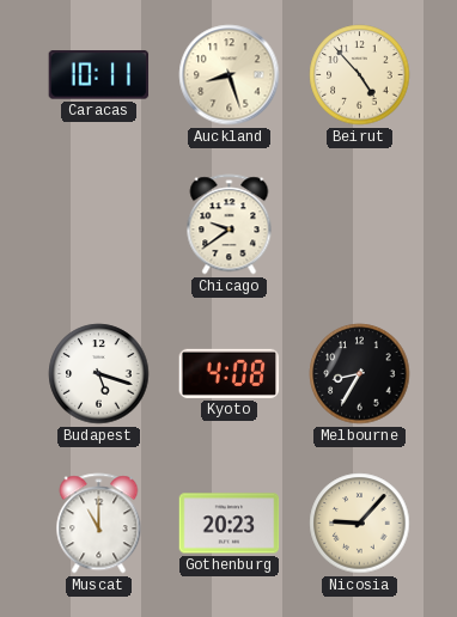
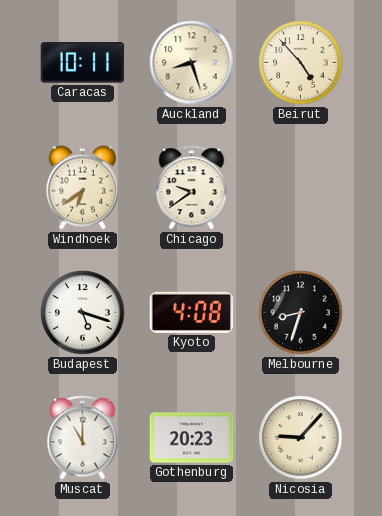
Windhoek: none -> 6:39 (82, 188)
Melbourne: 8:35 -> 8:33 (301, 313)
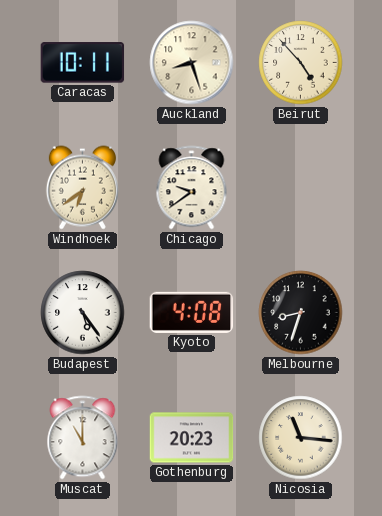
Budapest: 5:18 -> 5:24 (83, 313)
Nicosia: 9:07 -> 11:16 (301, 438)
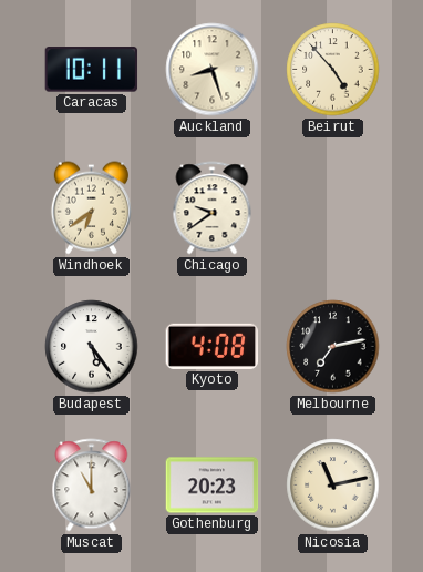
Melbourne: 8:33 -> 7:13 (333, 347)
Nicosia: 11:16 -> 11:13 (333, 486)
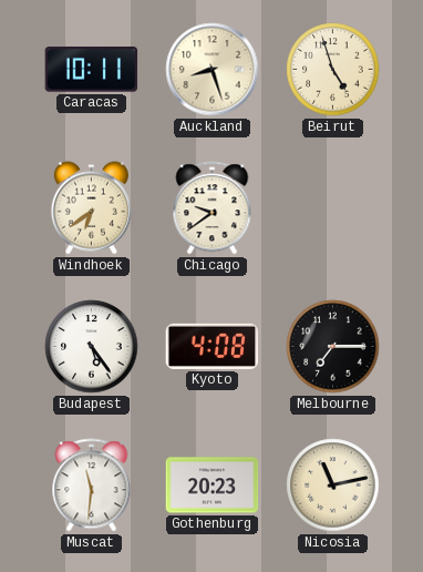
Beirut: 4:53 -> 4:57 (333, 70)
Melbourne: 7:13 -> 7:15 (333, 347)
Muscat: 11:00 -> 11:31 (92, 486)
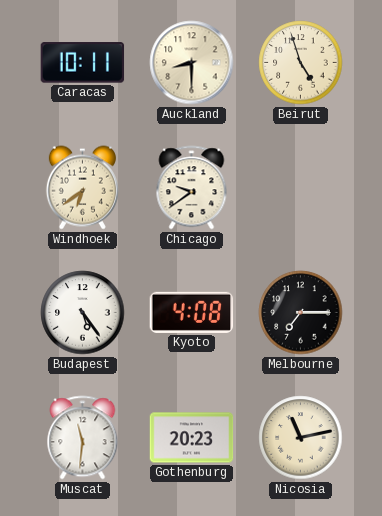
Auckland: 8:27 -> 8:30 (192, 63)
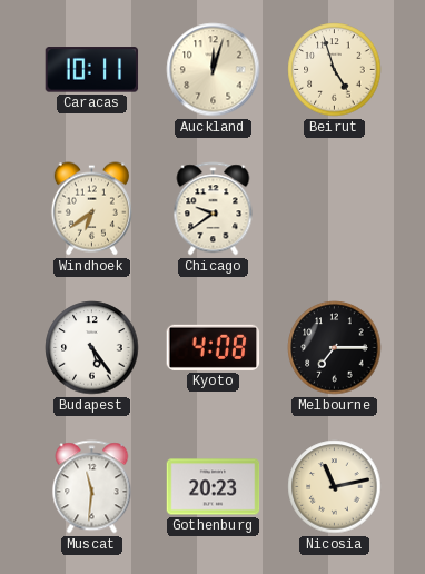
Auckland: 8:30 -> 12:03 (214, 70)
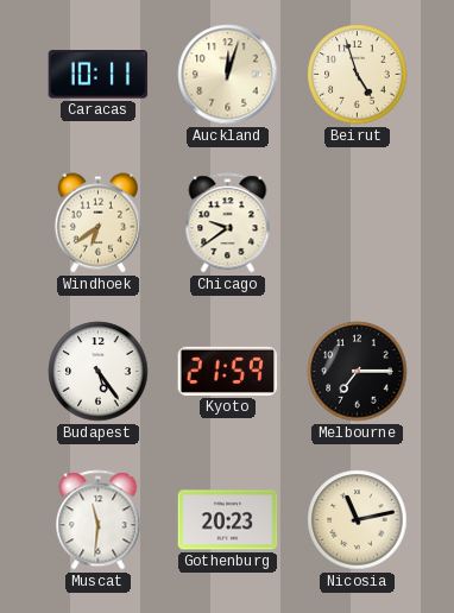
Kyoto: 4:08 -> 21:59 (228, 371)
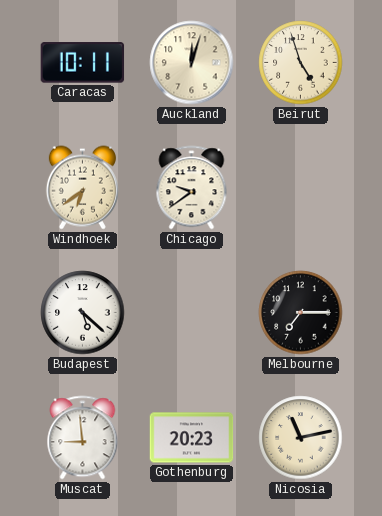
Budapest: 5:24 -> 5:22 (83, 313)
Kyoto: 21:59 -> none (228, 371)
Muscat: 11:31 -> 8:59 (83, 438)
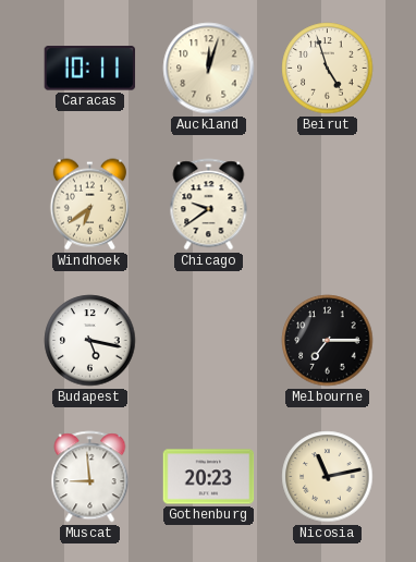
Budapest: 5:22 -> 5:17 (90, 341)
